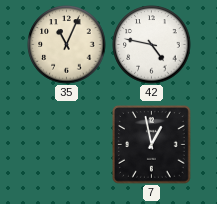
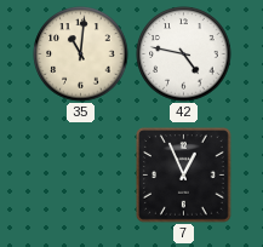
35: 11:04 -> 11:01 (81, 54)
7: 12:58 -> 12:56 (184, 176)
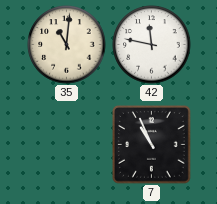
42: 4:47 -> 11:47 (152, 45)
7: 12:56 -> 10:56 (152, 145)
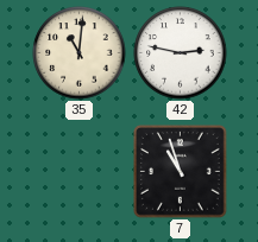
42: 11:47 -> 2:47 (181, 53)
7: 10:56 -> 10:57 (181, 172)
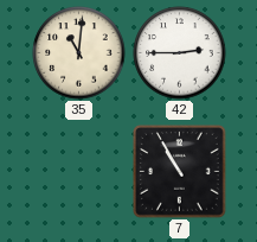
42: 2:47 -> 2:45 (180, 53)
7: 10:57 -> 10:55 (180, 172)
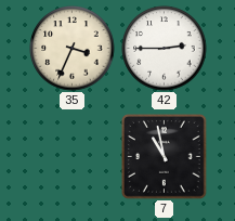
35: 11:01 -> 3:34 (73, 49)
7: 10:55 -> 10:58 (165, 157)
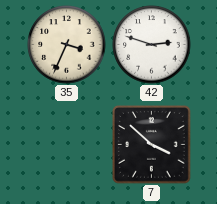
42: 2:45 -> 2:48 (152, 45)
7: 10:58 -> 3:52 (152, 145)
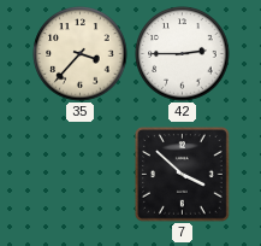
35: 3:34 -> 3:37 (81, 54)
42: 2:48 -> 2:45 (183, 54)
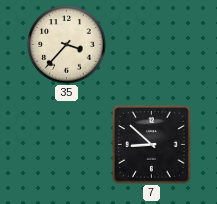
42: 2:45 -> none (183, 54)
7: 3:52 -> 8:52 (152, 145)
